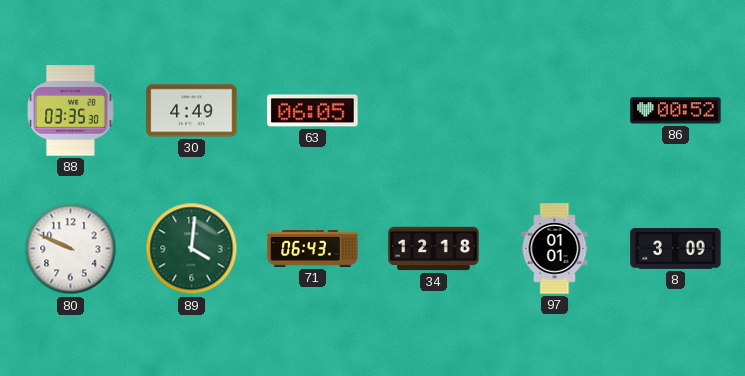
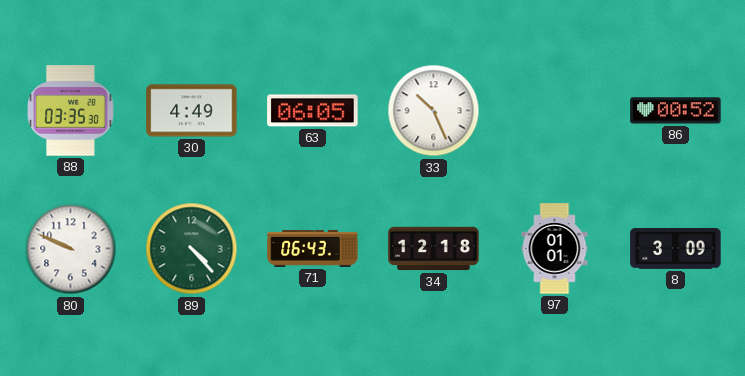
33: none -> 10:26 (434, 111)
89: 4:01 -> 4:23 (192, 249)
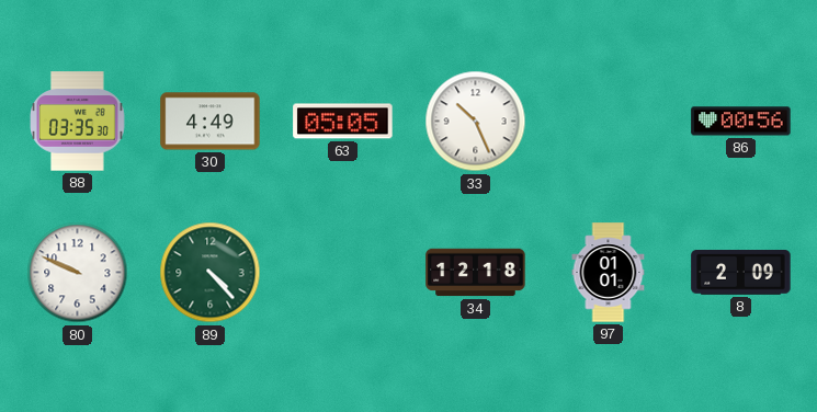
63: 06:05 -> 05:05 (343, 122)
86: 00:52 -> 00:56 (741, 122)
71: 06:43 -> none (313, 249)
8: 3:09 -> 2:09 (741, 273)
